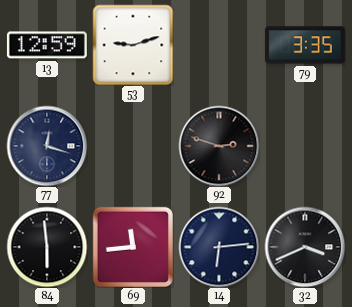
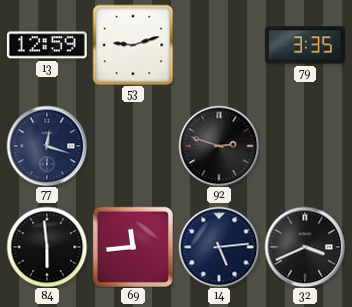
14: 6:14 -> 5:14 (219, 247)
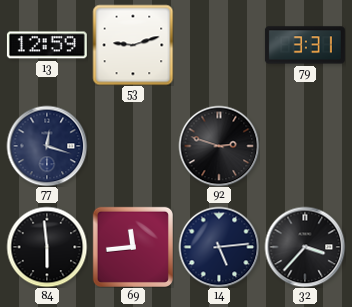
79: 3:35 -> 3:31 (305, 45)
32: 3:41 -> 3:37 (305, 247)
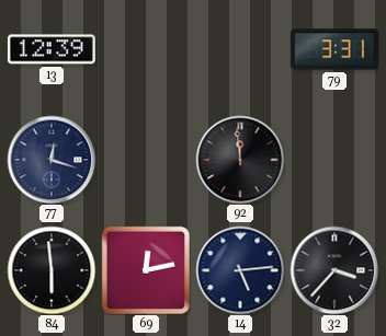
13: 12:59 -> 12:39 (52, 49)
53: 9:12 -> none (133, 45)
92: 2:48 -> 11:59 (240, 160)
69: 11:44 -> 12:13 (146, 270)
